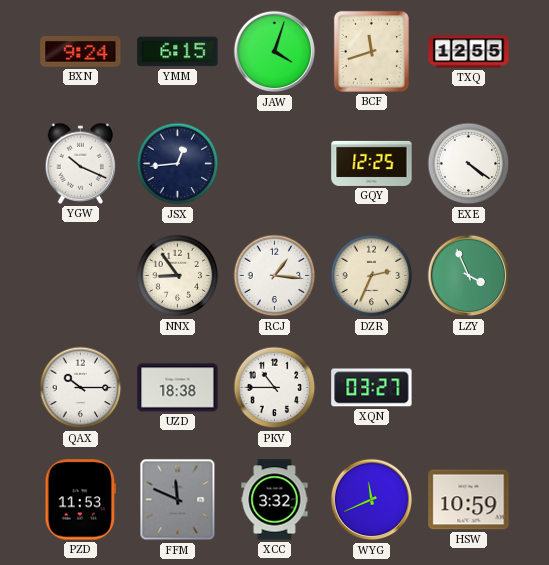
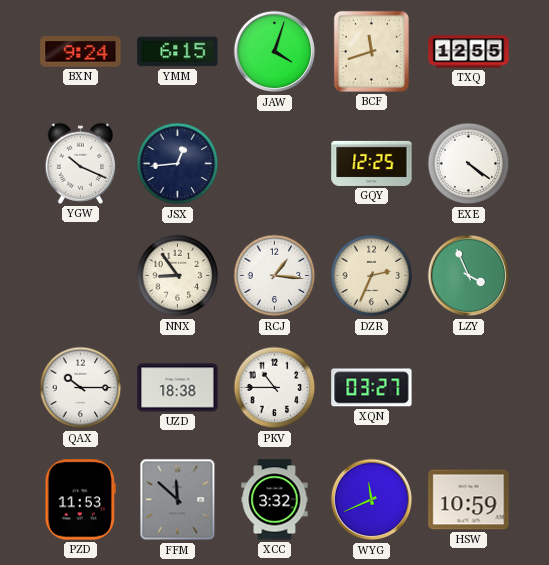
FFM: 11:49 -> 11:52 (178, 500)
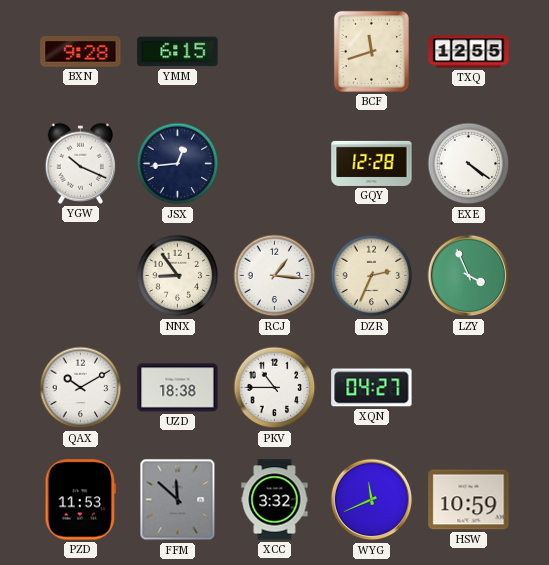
BXN: 9:24 -> 9:28 (81, 52)
JAW: 4:03 -> none (275, 52)
GQY: 12:25 -> 12:28 (372, 163)
QAX: 10:15 -> 10:10 (81, 388)
XQN: 03:27 -> 04:27 (372, 388)
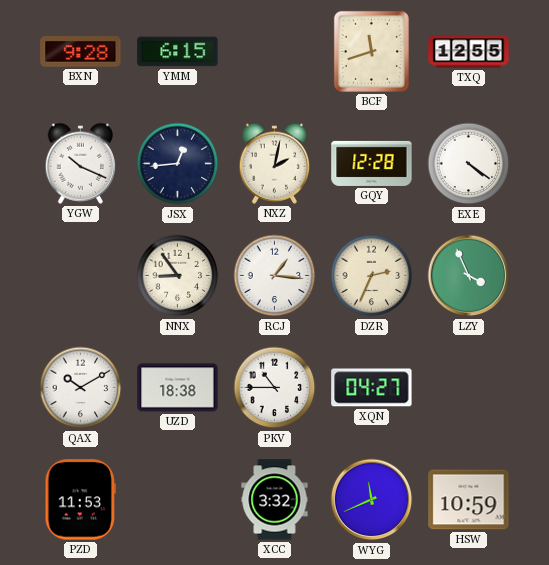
NXZ: none -> 2:02 (275, 163)
FFM: 11:52 -> none (178, 500)
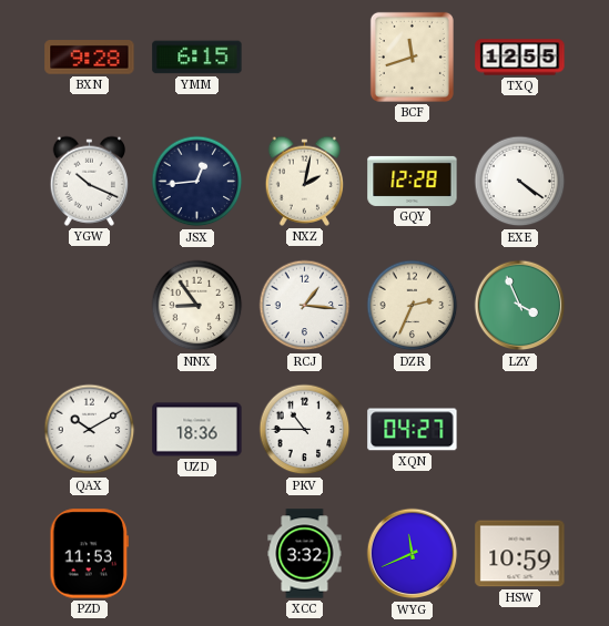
UZD: 18:38 -> 18:36 (197, 430)
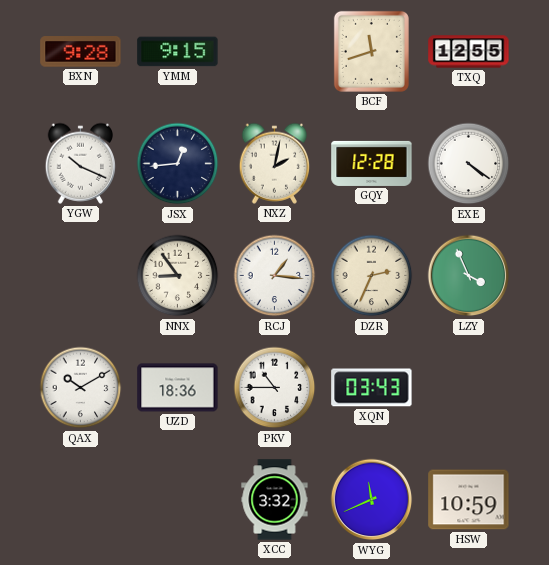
YMM: 6:15 -> 9:15 (178, 52)
XQN: 04:27 -> 03:43 (372, 388)
PZD: 11:53 -> none (89, 554)
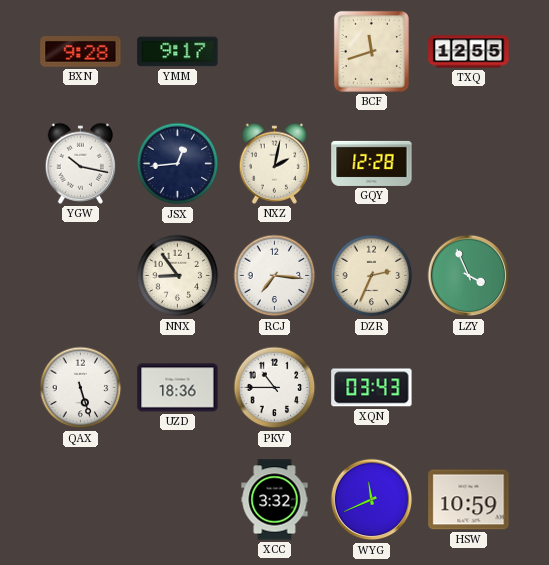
YMM: 9:15 -> 9:17 (178, 52)
YGW: 10:19 -> 10:17 (81, 163)
EXE: 4:21 -> none (469, 164)
RCJ: 1:16 -> 7:16 (275, 276)
QAX: 10:10 -> 5:27 (81, 388)
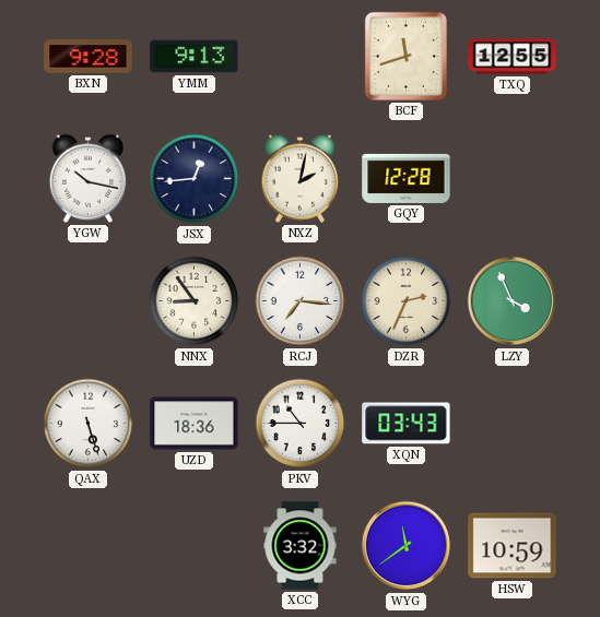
YMM: 9:17 -> 9:13 (195, 57)
WYG: 11:41 -> 11:39 (407, 546)
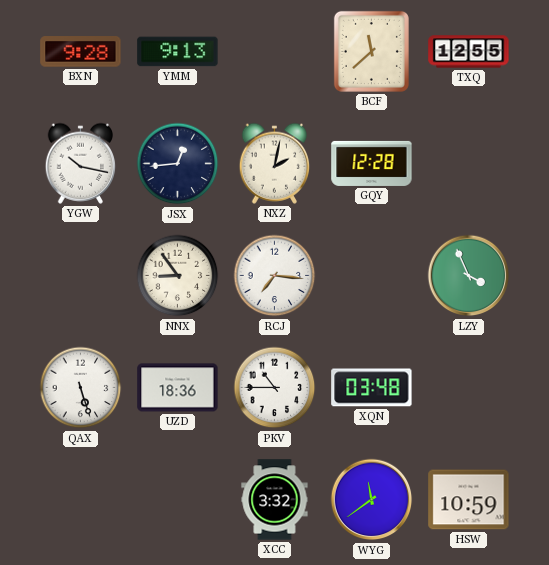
BCF: 11:42 -> 11:38 (371, 51)
DZR: 2:34 -> none (407, 301)
XQN: 03:43 -> 03:48 (372, 388)
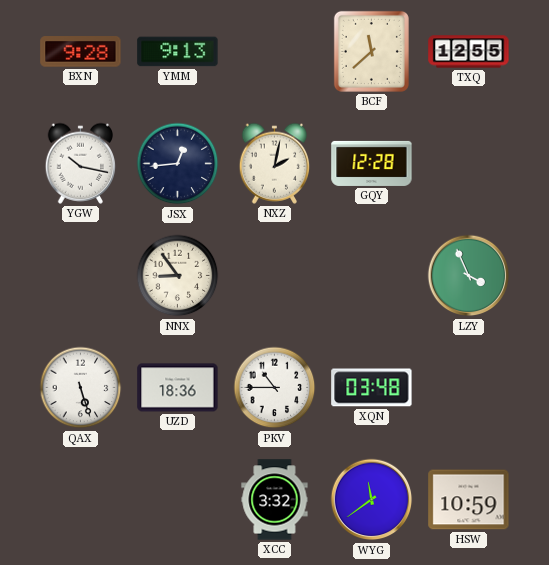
RCJ: 7:16 -> none (275, 276)
